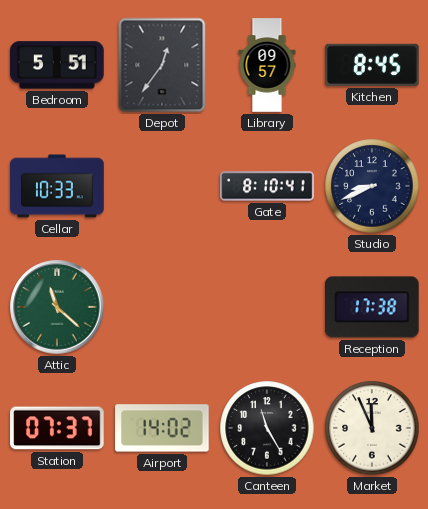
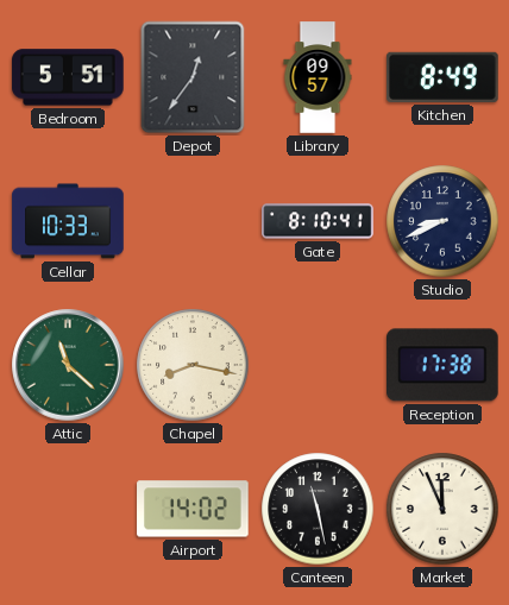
Kitchen: 8:45 -> 8:49 (442, 77)
Chapel: none -> 8:17 (193, 365)
Station: 07:37 -> none (57, 428)
Canteen: 11:25 -> 11:28 (318, 509)
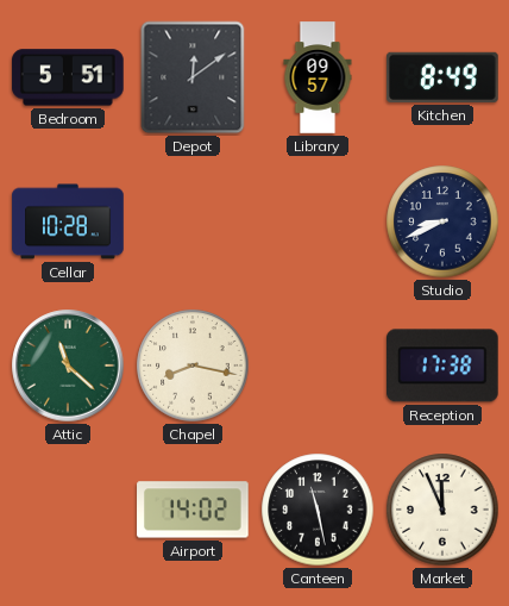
Depot: 12:36 -> 12:09 (193, 77)
Cellar: 10:33 -> 10:28 (68, 221)
Gate: 8:10 -> none (318, 221)
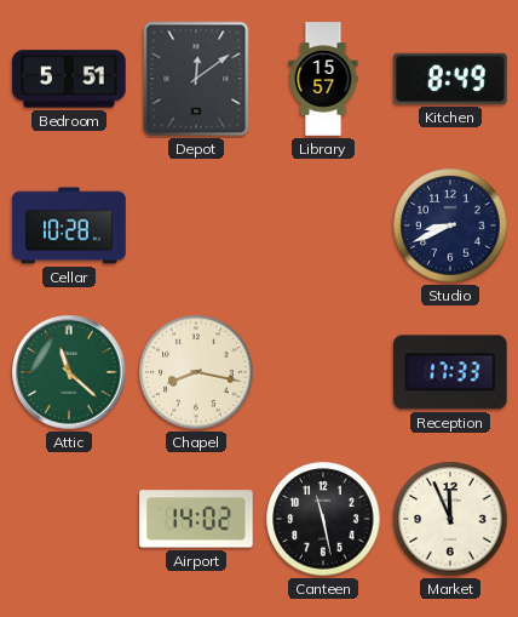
Library: 09:57 -> 15:57 (323, 79)
Reception: 17:38 -> 17:33 (451, 372)
